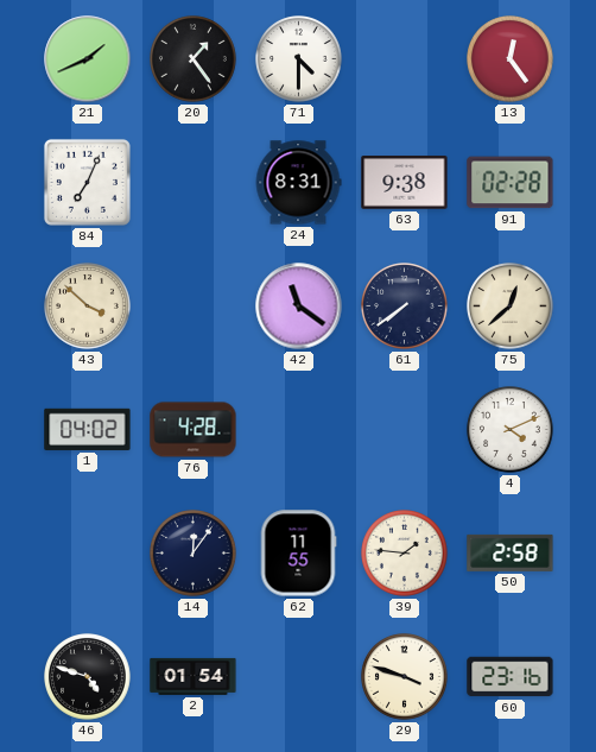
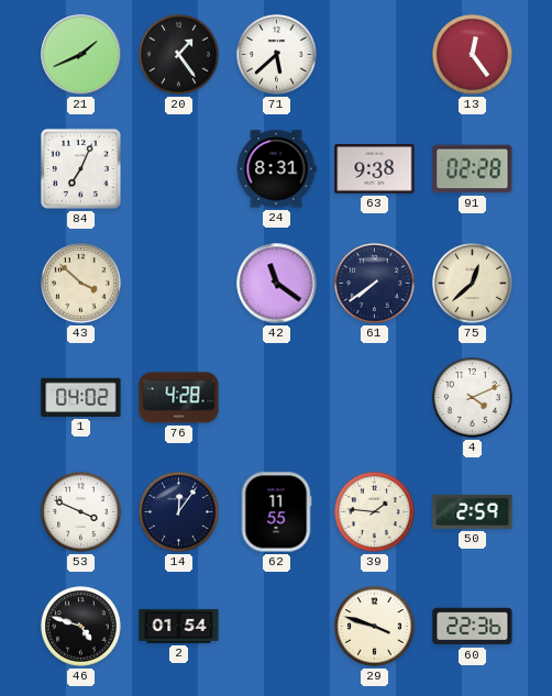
71: 4:30 -> 5:38 (277, 55)
53: none -> 3:49 (81, 512)
50: 2:58 -> 2:59 (473, 511)
60: 23:16 -> 22:36 (473, 627)
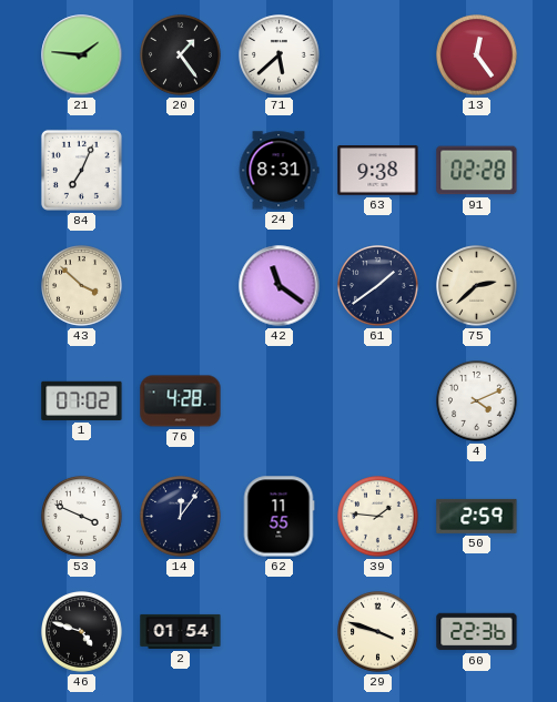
21: 1:41 -> 1:46 (82, 55)
61: 7:39 -> 1:39 (378, 286)
75: 12:38 -> 2:38 (477, 286)
1: 04:02 -> 07:02 (82, 400)
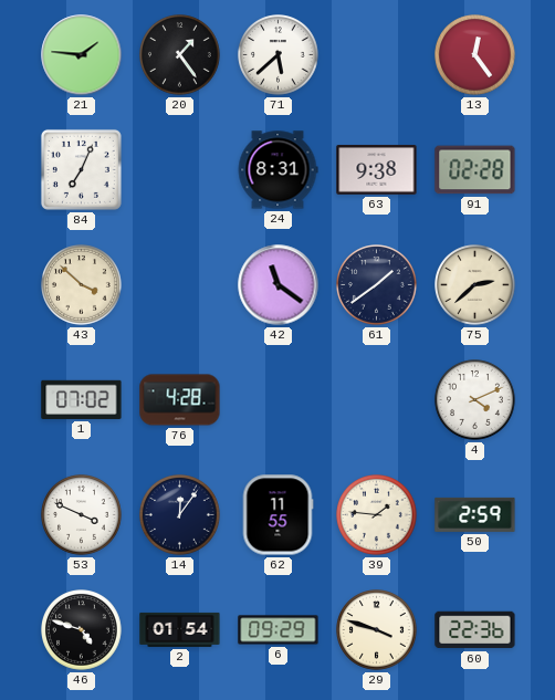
6: none -> 09:29 (279, 630)
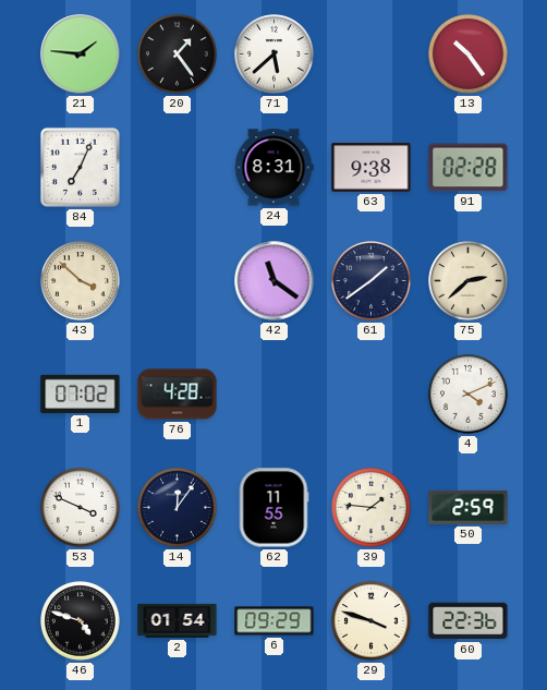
13: 12:24 -> 10:24 (469, 55)
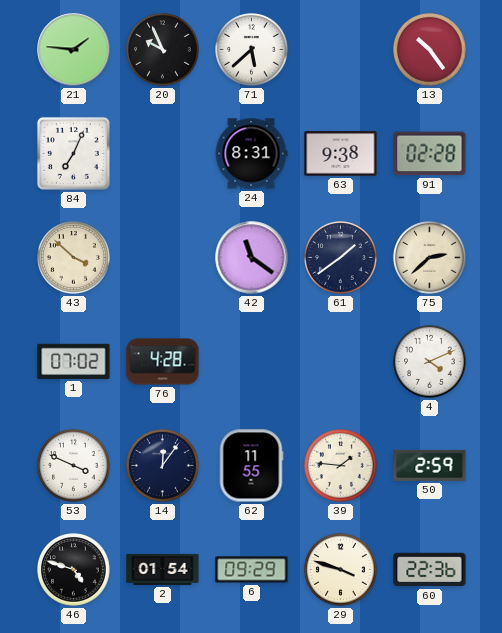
20: 1:24 -> 9:56 (163, 50)
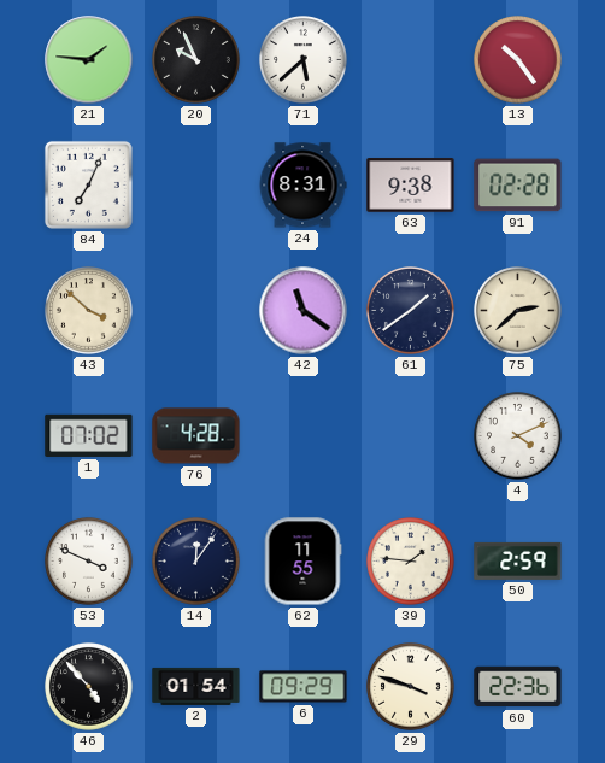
46: 4:48 -> 4:53 (89, 687)
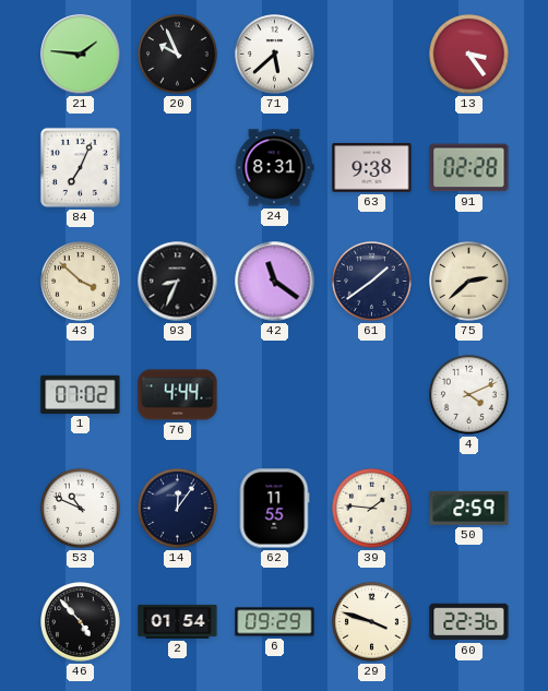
13: 10:24 -> 3:24 (469, 55)
93: none -> 8:34 (178, 282)
76: 4:28 -> 4:44 (178, 395)
53: 3:49 -> 10:49 (81, 509)
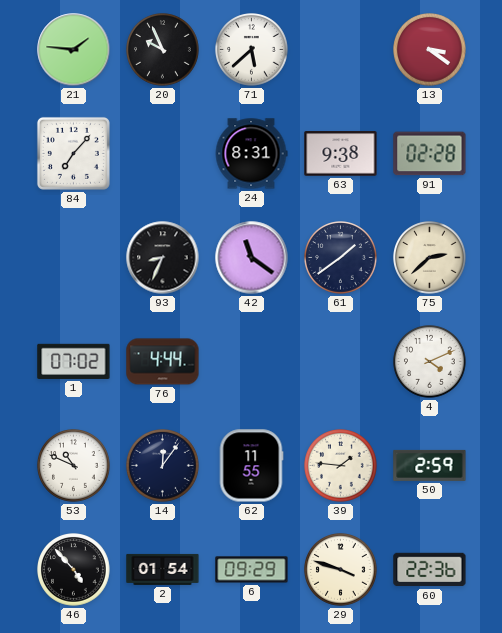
13: 3:24 -> 3:21 (430, 50)
84: 7:04 -> 7:07 (73, 153)
43: 3:52 -> none (81, 282)
